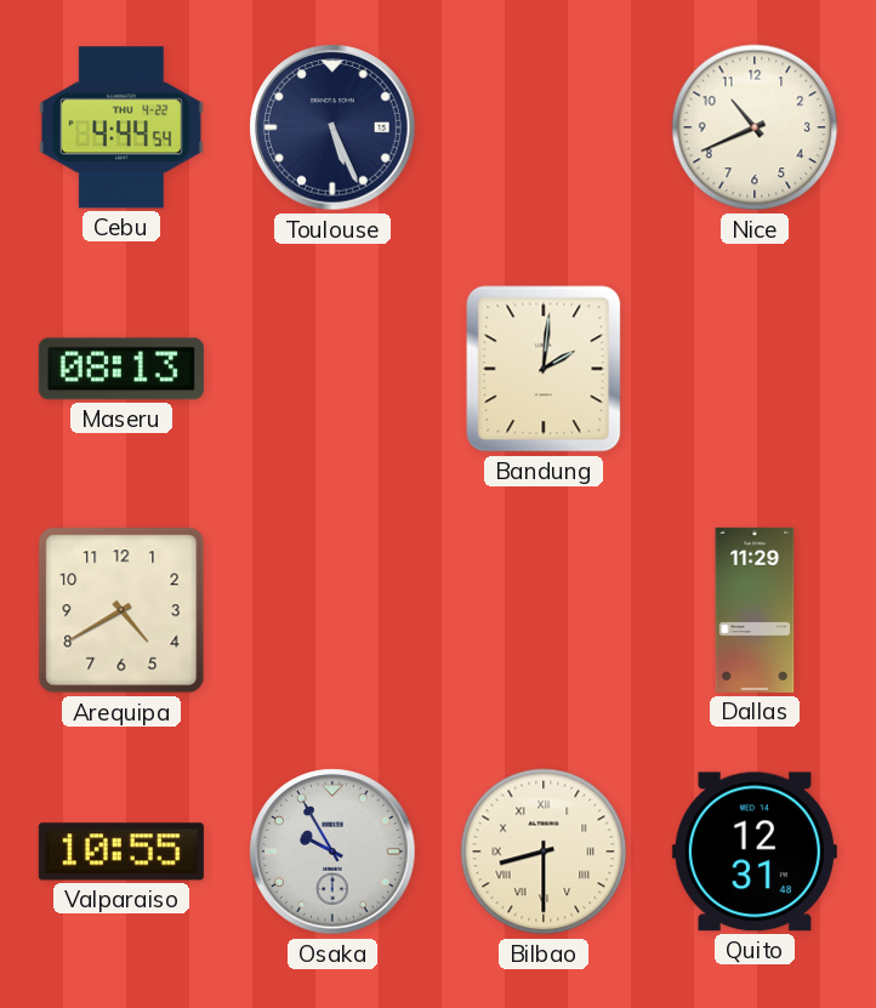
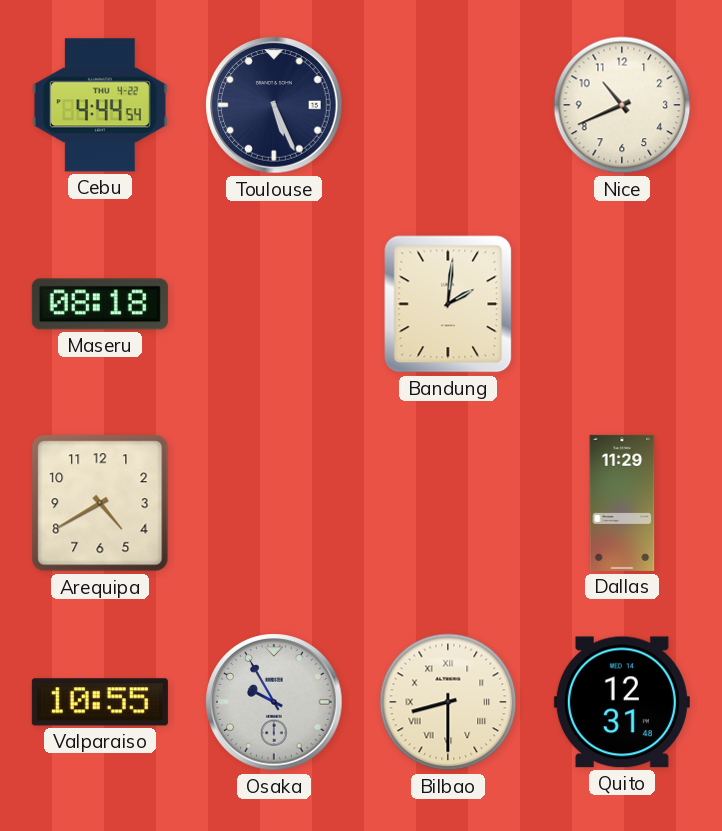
Maseru: 08:13 -> 08:18 (100, 304)
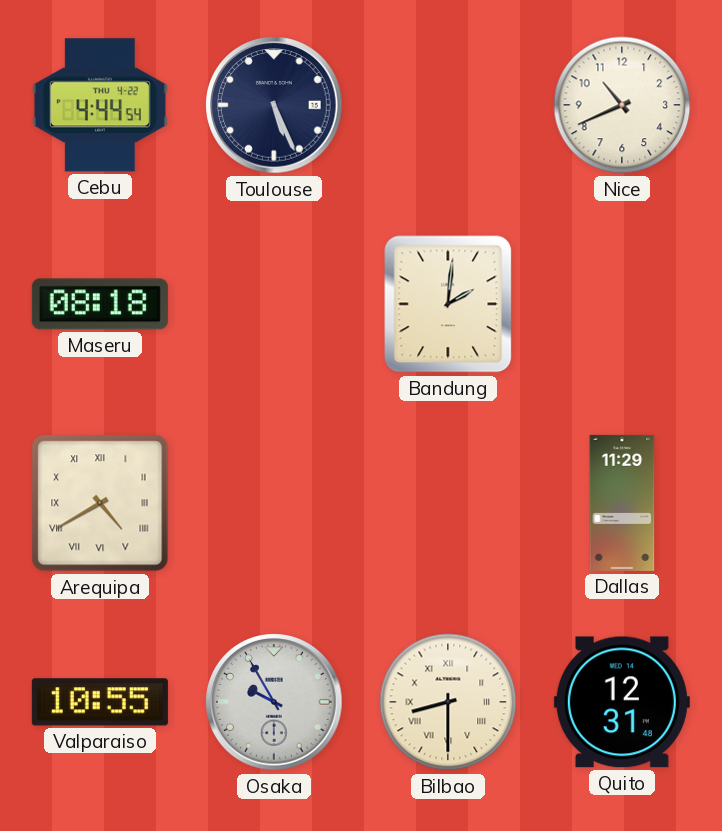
Arequipa numerals: Arabic -> Roman (100, 503)
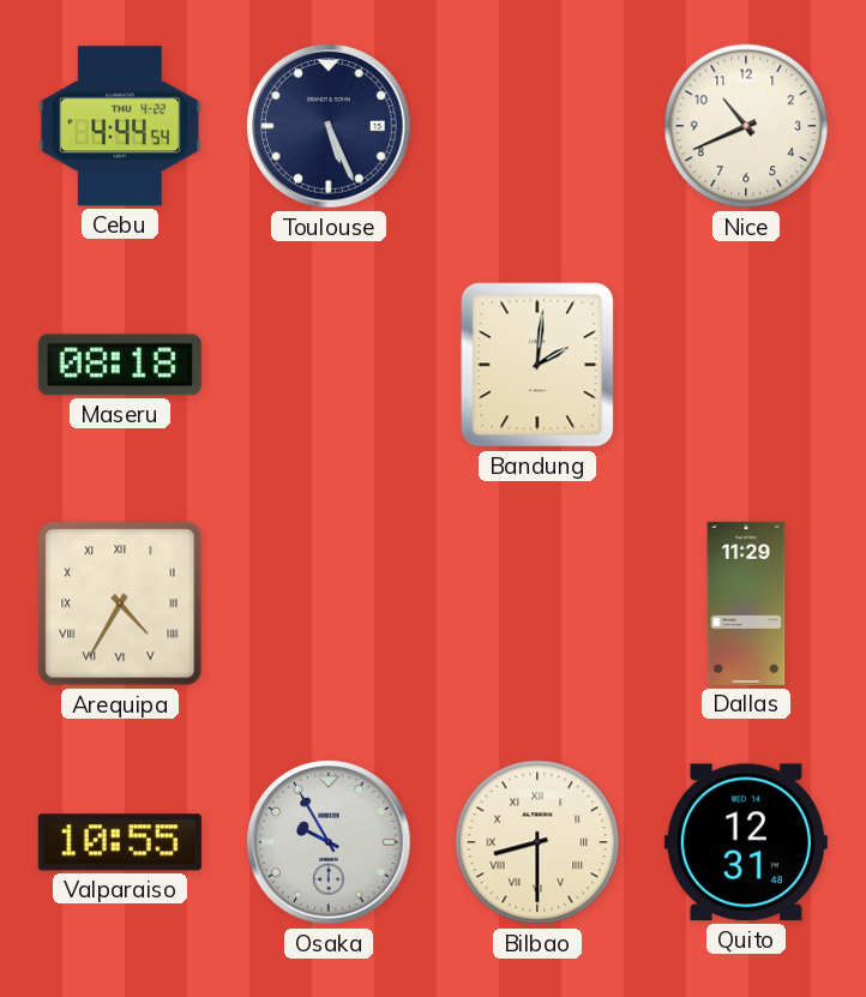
Arequipa: 4:40 -> 4:35 (120, 603)
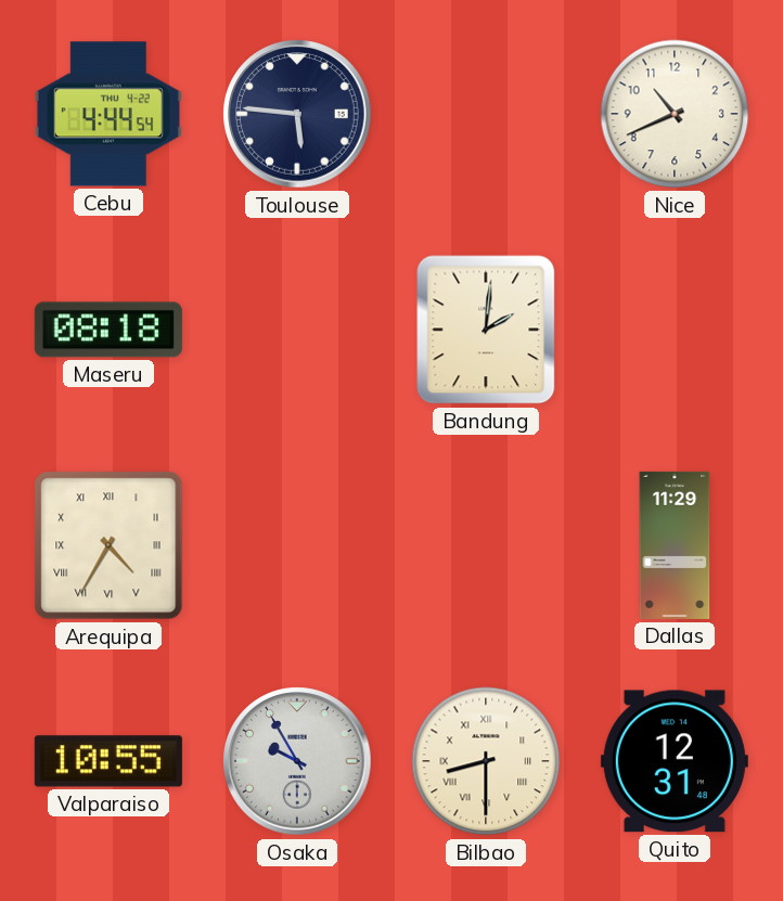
Toulouse: 5:26 -> 5:46 (297, 114)
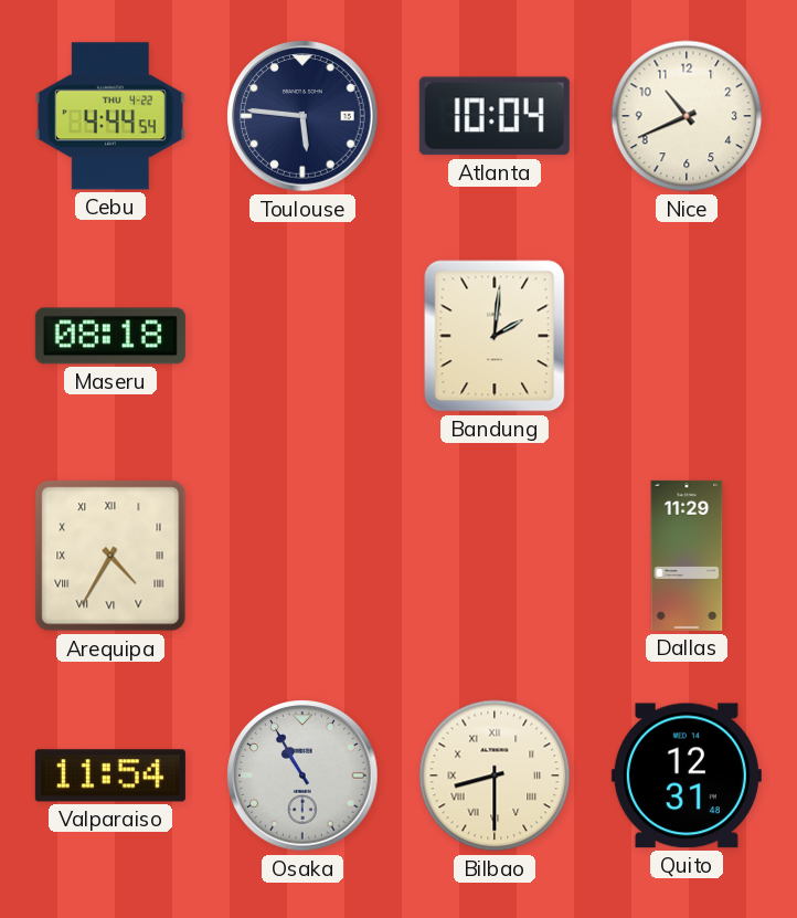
Atlanta: none -> 10:04 (495, 116)
Valparaiso: 10:55 -> 11:54 (110, 775)
Osaka: 9:55 -> 10:55 (302, 775)
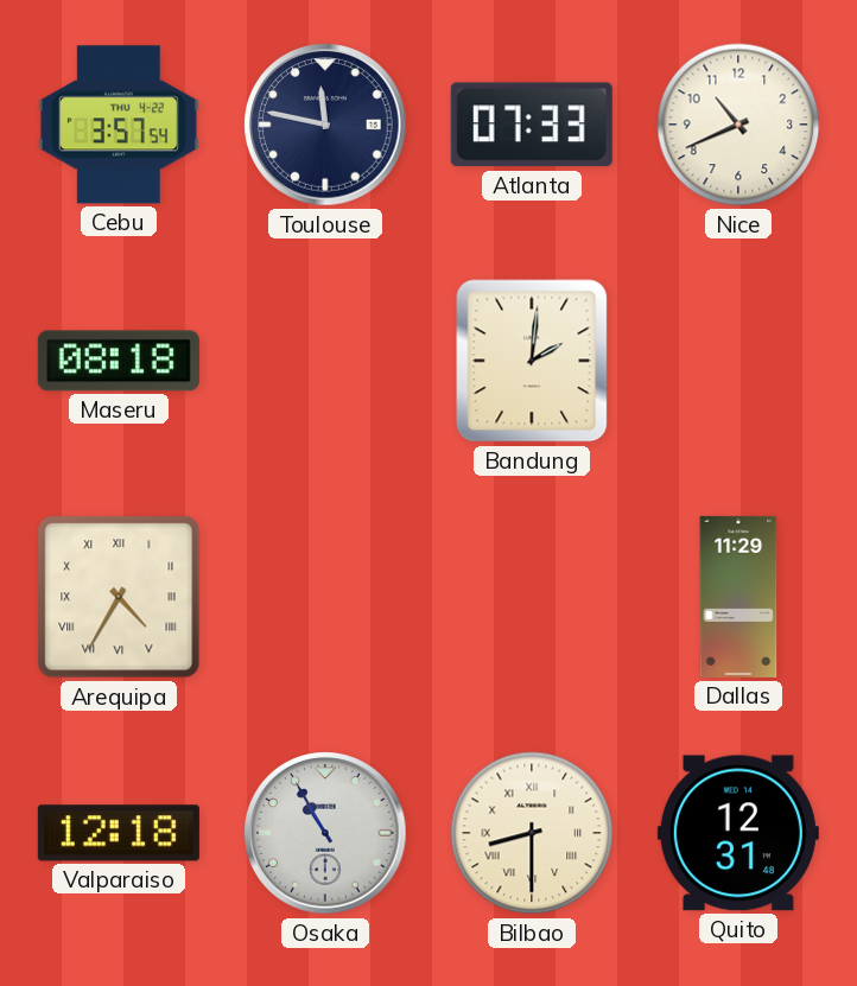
Cebu: 4:44 -> 3:57 (119, 125)
Toulouse: 5:46 -> 11:47 (325, 125)
Atlanta: 10:04 -> 07:33 (532, 125)
Valparaiso: 11:54 -> 12:18 (119, 833)
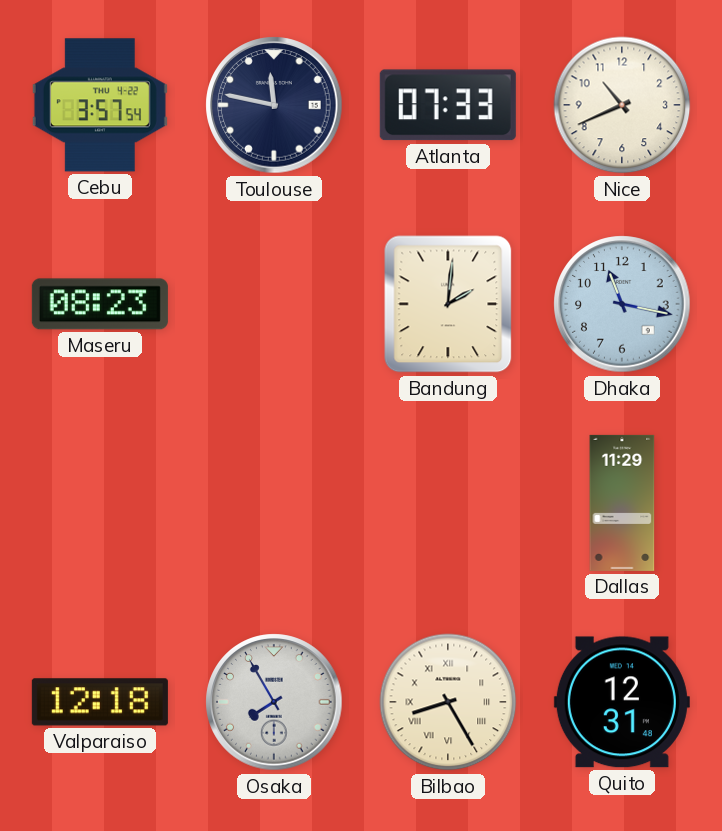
Maseru: 08:18 -> 08:23 (100, 304)
Dhaka: none -> 11:17 (622, 304)
Arequipa: 4:35 -> none (119, 597)
Osaka: 10:55 -> 7:55 (274, 702)
Bilbao: 8:30 -> 8:25 (448, 702)
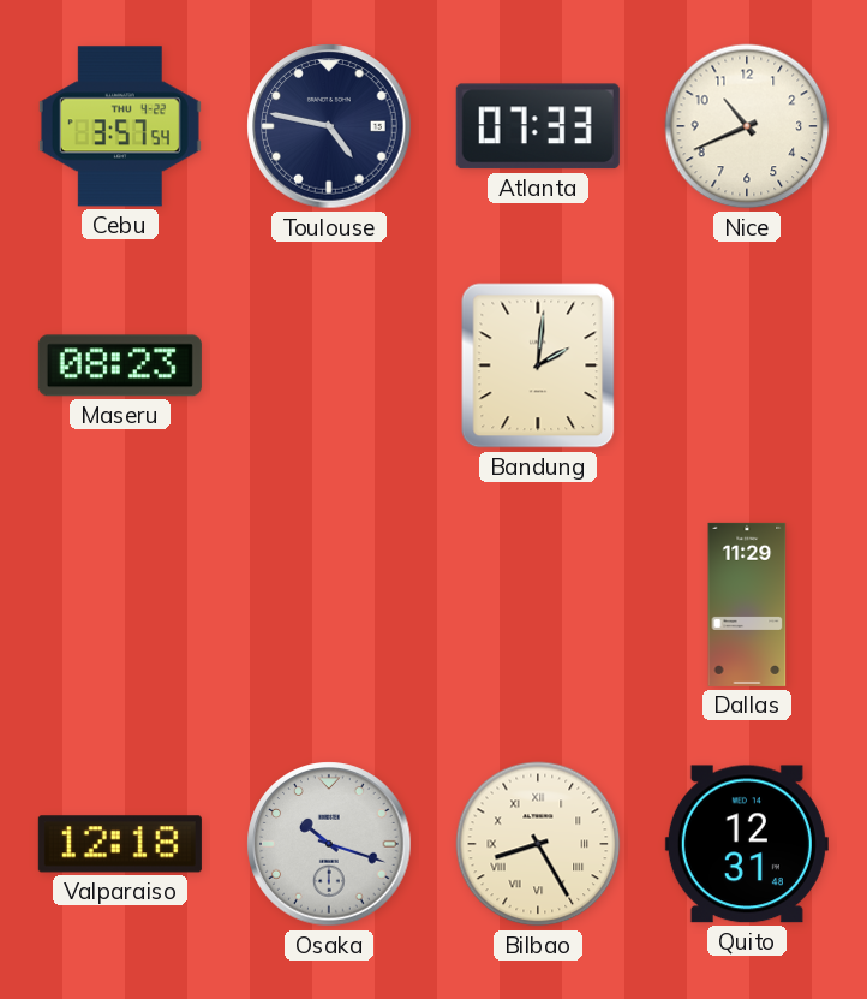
Toulouse: 11:47 -> 4:47 (329, 126)
Dhaka: 11:17 -> none (622, 304)
Osaka: 7:55 -> 10:18 (329, 844)
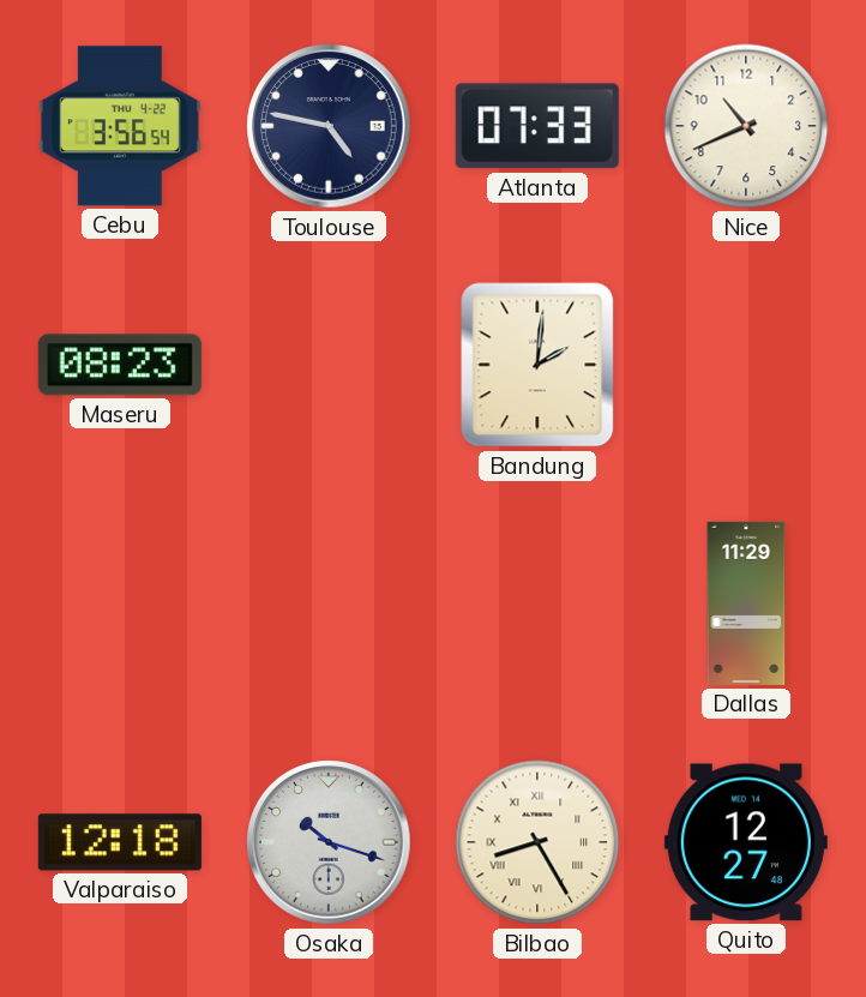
Cebu: 3:57 -> 3:56 (120, 126)
Quito: 12:31 -> 12:27 (746, 842)
